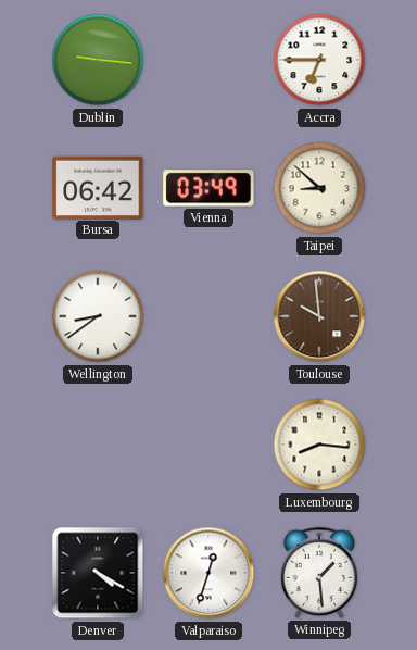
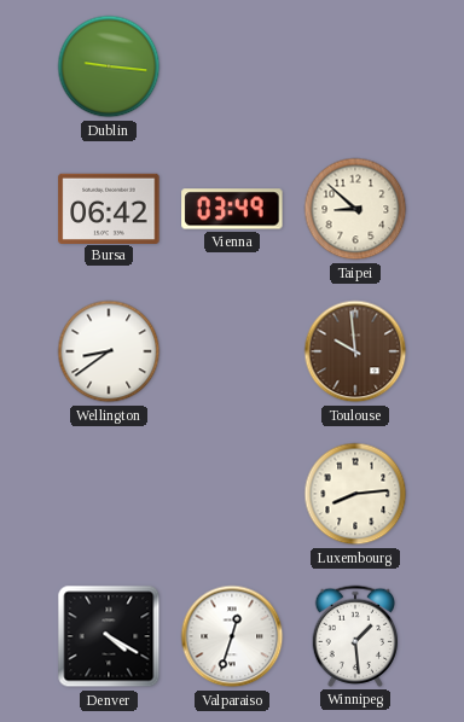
Accra: 6:45 -> none (319, 60)
Luxembourg: 8:16 -> 8:14 (355, 494)
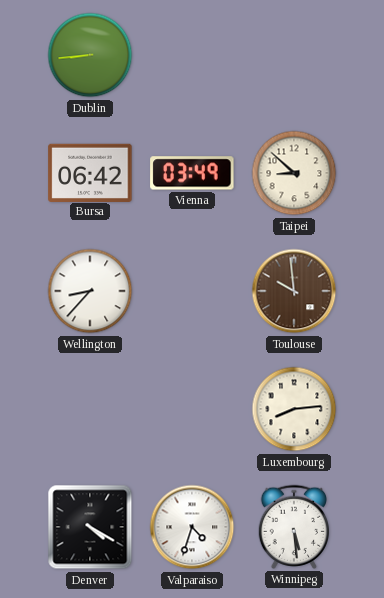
Dublin: 9:16 -> 8:44 (90, 55)
Wellington: 8:39 -> 8:37 (90, 291)
Valparaiso: 12:33 -> 4:33 (192, 527)
Winnipeg: 1:29 -> 5:29 (294, 527)
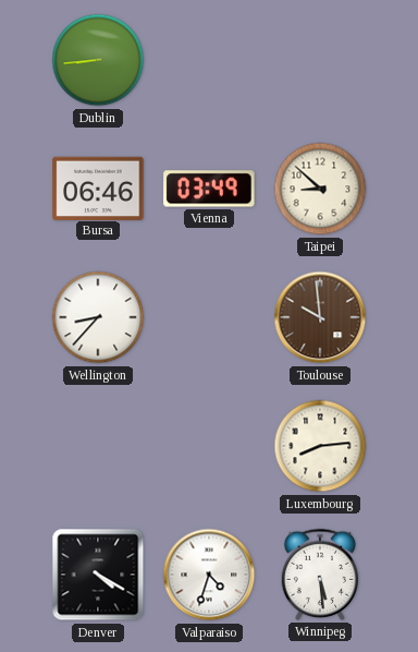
Bursa: 06:42 -> 06:46 (98, 188)
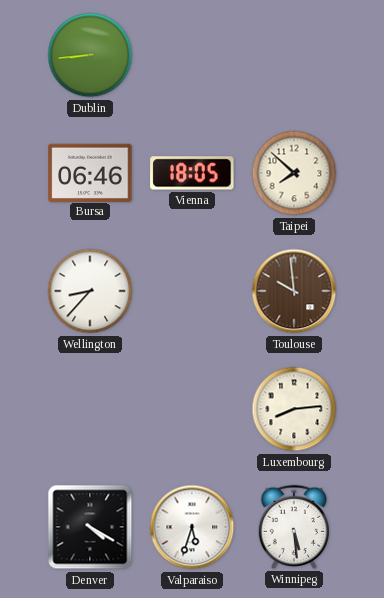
Vienna: 03:49 -> 18:05 (192, 173)
Taipei: 8:52 -> 7:52 (294, 173)
Valparaiso: 4:33 -> 5:33 (192, 527)
